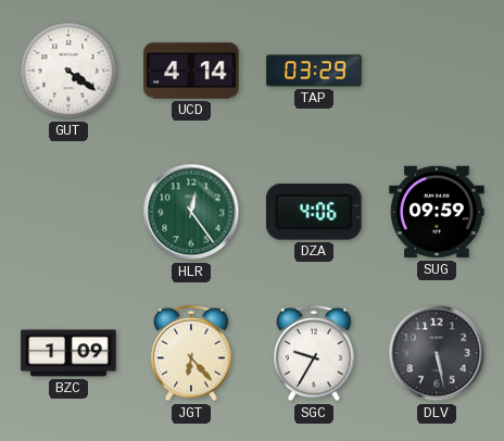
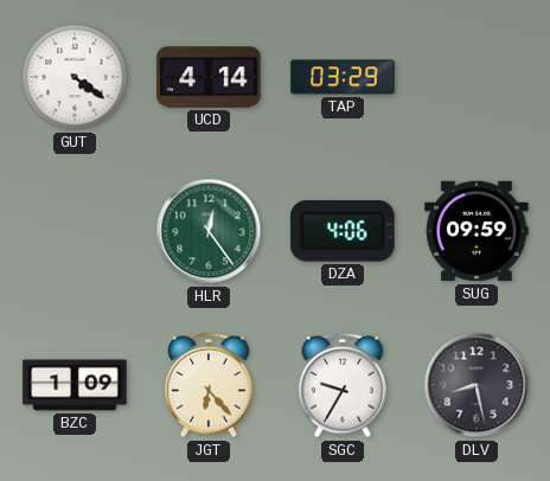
DLV: 5:28 -> 8:28 (477, 385)
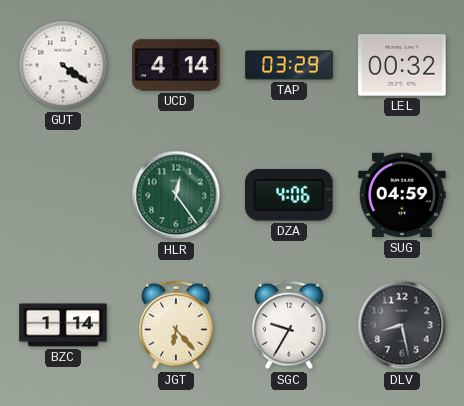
LEL: none -> 00:32 (402, 65)
SUG: 09:59 -> 04:59 (402, 195)
BZC: 1:09 -> 1:14 (63, 325)
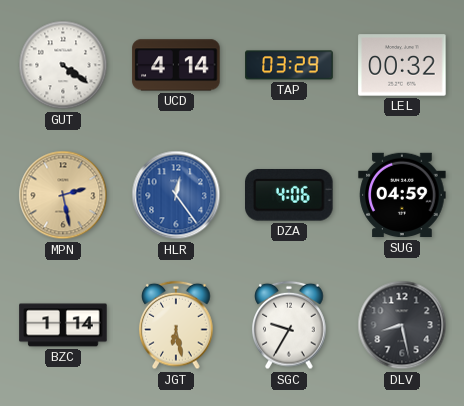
MPN: none -> 2:28 (63, 195)
HLR dial: green -> blue (176, 195)
JGT: 6:23 -> 6:28 (176, 325)
